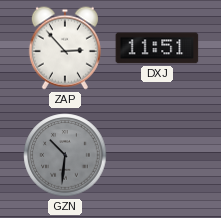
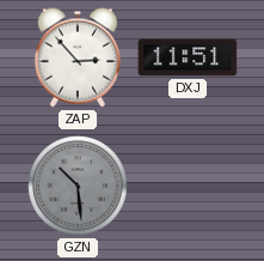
GZN: 10:31 -> 10:29 (78, 186)
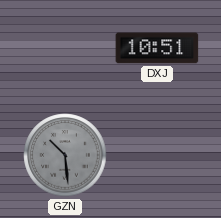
ZAP: 2:53 -> none (78, 57)
DXJ: 11:51 -> 10:51 (157, 48)
